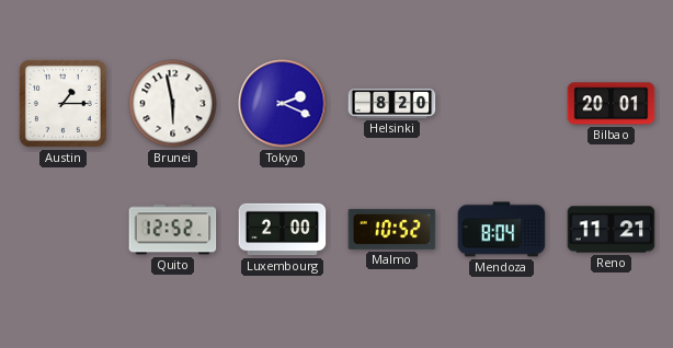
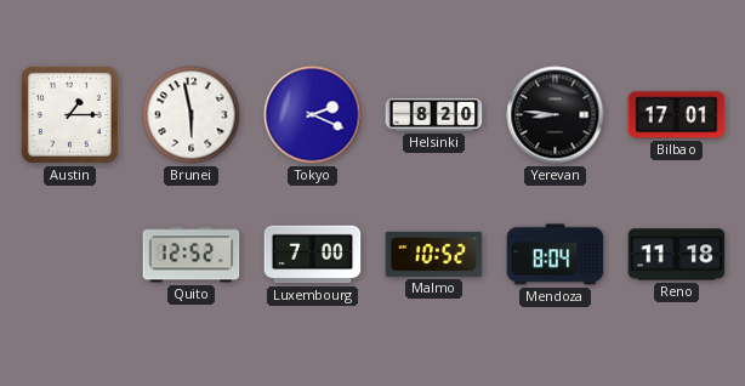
Yerevan: none -> 8:46 (556, 115)
Bilbao: 20:01 -> 17:01 (677, 115)
Luxembourg: 2:00 -> 7:00 (313, 255)
Reno: 11:21 -> 11:18 (677, 255)
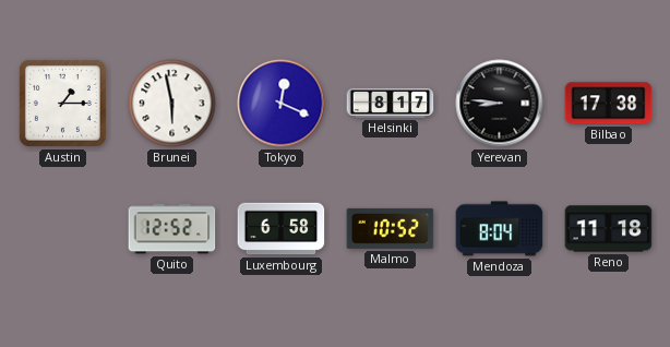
Tokyo: 2:19 -> 12:19 (282, 104)
Helsinki: 8:20 -> 8:17 (391, 103)
Bilbao: 17:01 -> 17:38 (609, 104)
Luxembourg: 7:00 -> 6:58 (282, 229)
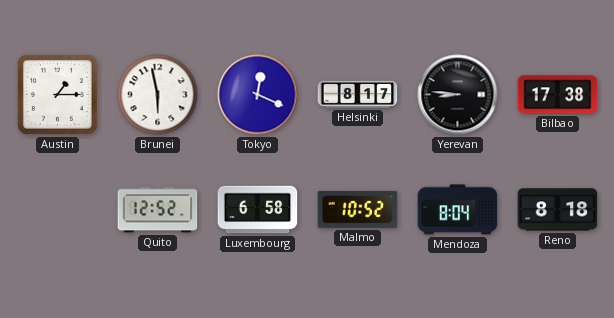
Reno: 11:18 -> 8:18 (558, 210)
